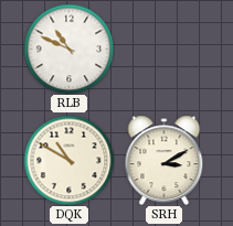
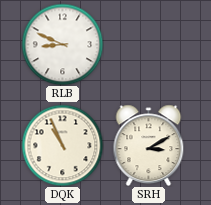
RLB: 10:49 -> 8:49 (62, 44)
DQK: 10:50 -> 10:56 (62, 145)
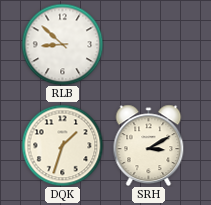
RLB: 8:49 -> 8:52 (62, 44)
DQK: 10:56 -> 1:33 (62, 145)
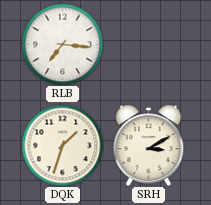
RLB: 8:52 -> 7:16 (62, 44)
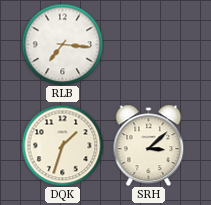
SRH: 3:10 -> 3:08 (149, 145)
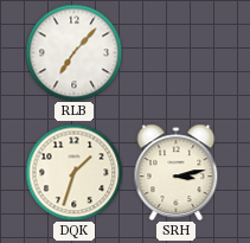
RLB: 7:16 -> 7:07 (73, 52)
SRH: 3:08 -> 3:13 (177, 172)
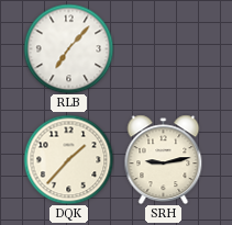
DQK: 1:33 -> 1:37 (68, 159)
SRH: 3:13 -> 9:13 (164, 159)
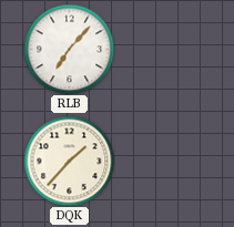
SRH: 9:13 -> none (164, 159)
